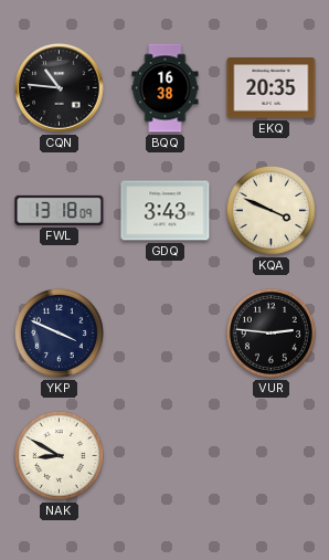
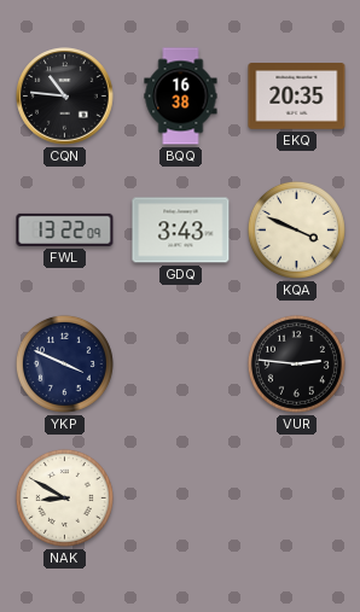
FWL: 13:18 -> 13:22 (65, 229)
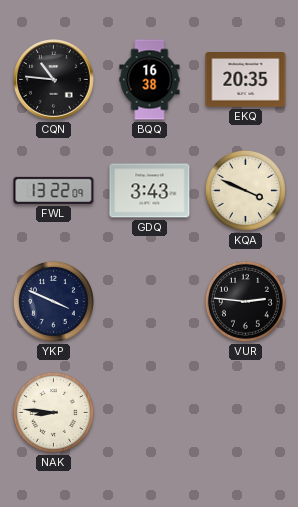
NAK: 8:50 -> 8:46 (53, 412)
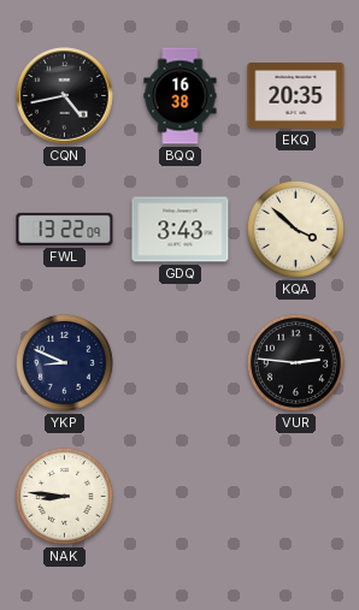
CQN: 10:46 -> 4:43 (65, 96)
KQA: 3:49 -> 3:52 (295, 229)
YKP: 3:49 -> 8:49 (64, 362)
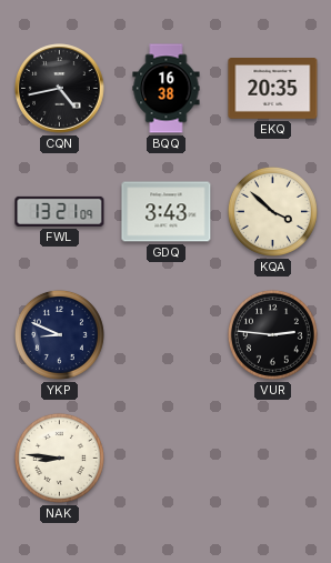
FWL: 13:22 -> 13:21 (60, 211)
